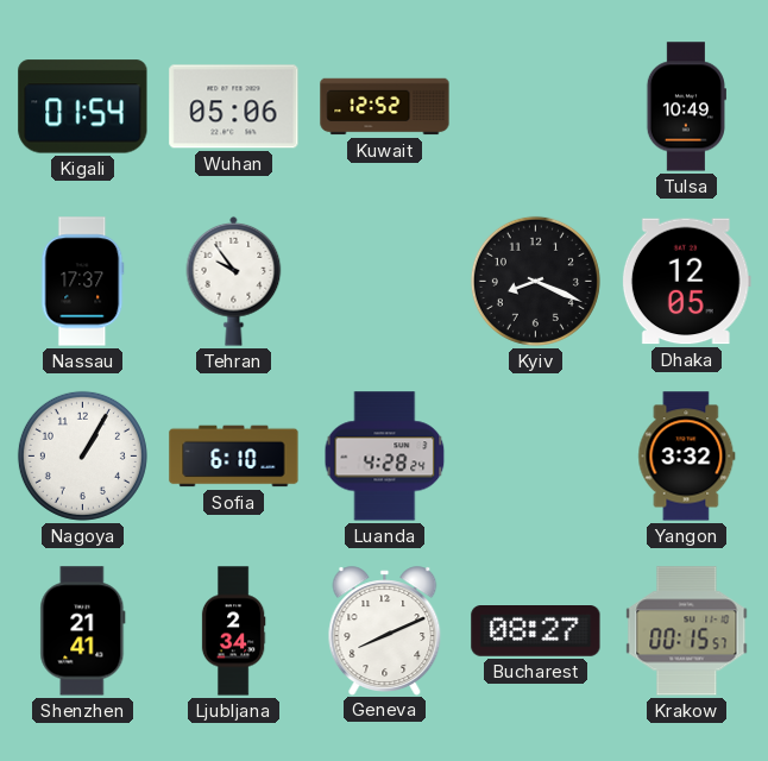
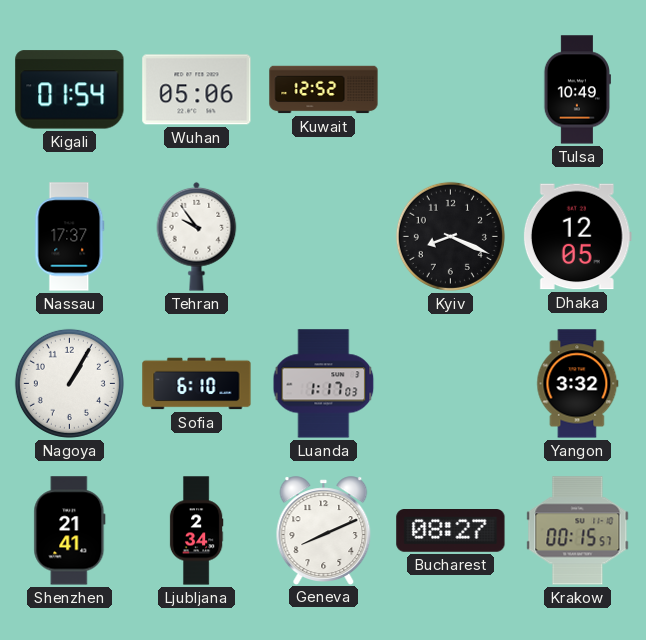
Luanda: 4:28 -> 1:17 (324, 384)
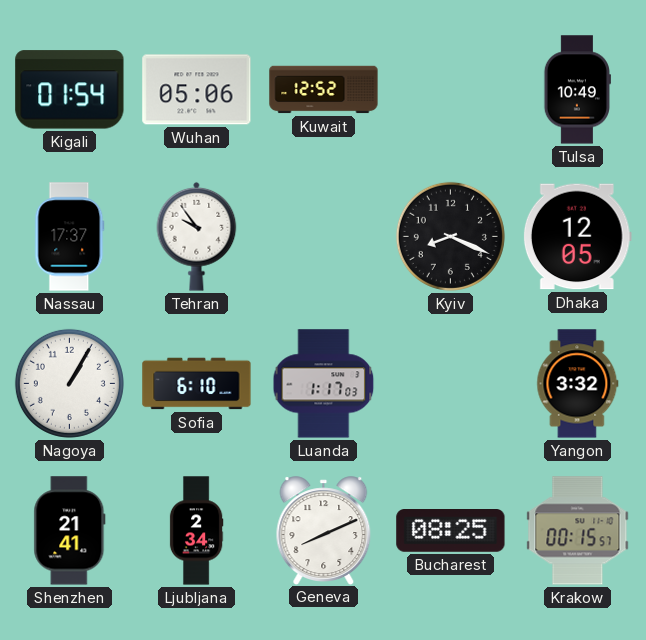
Bucharest: 08:27 -> 08:25 (451, 531)
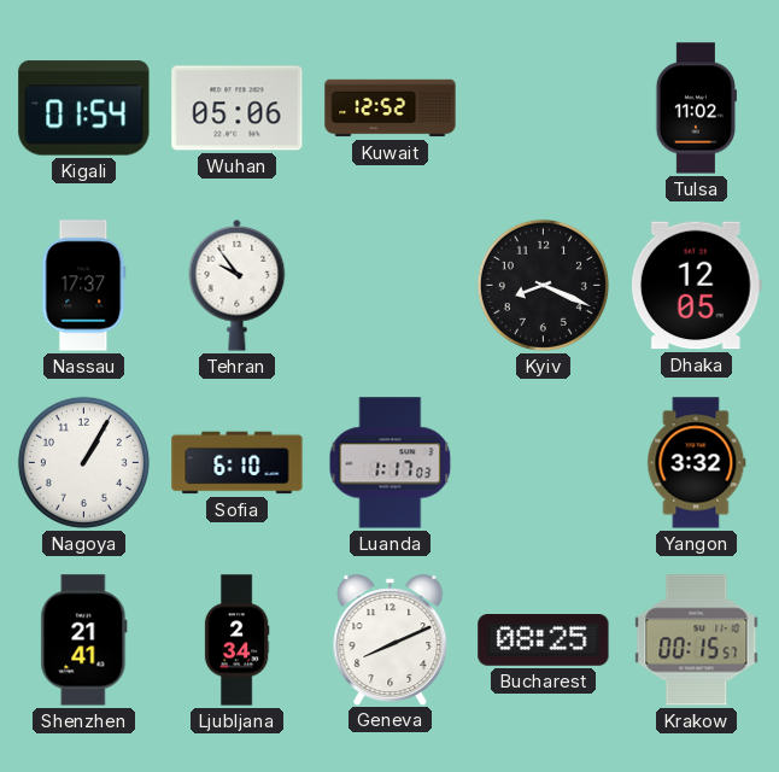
Tulsa: 10:49 -> 11:02 (696, 109)
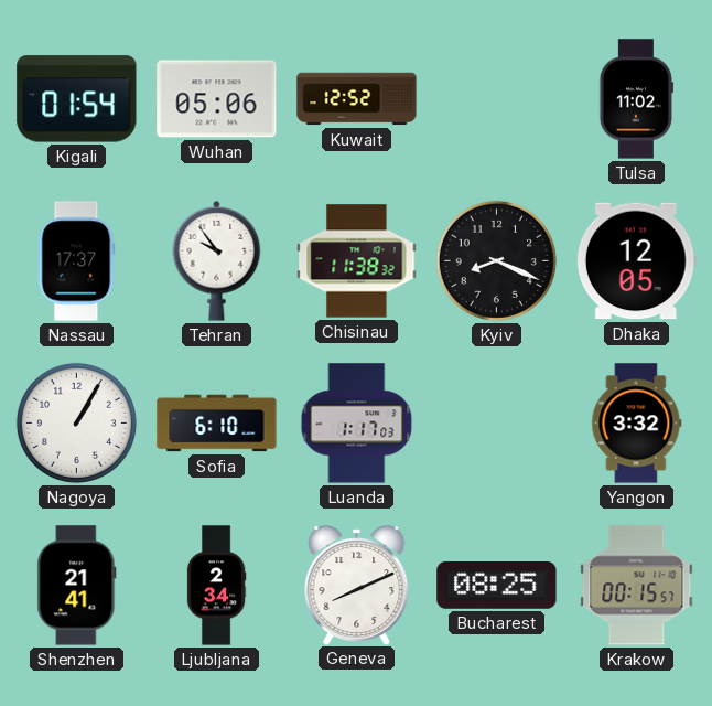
Chisinau: none -> 11:38 (357, 261)
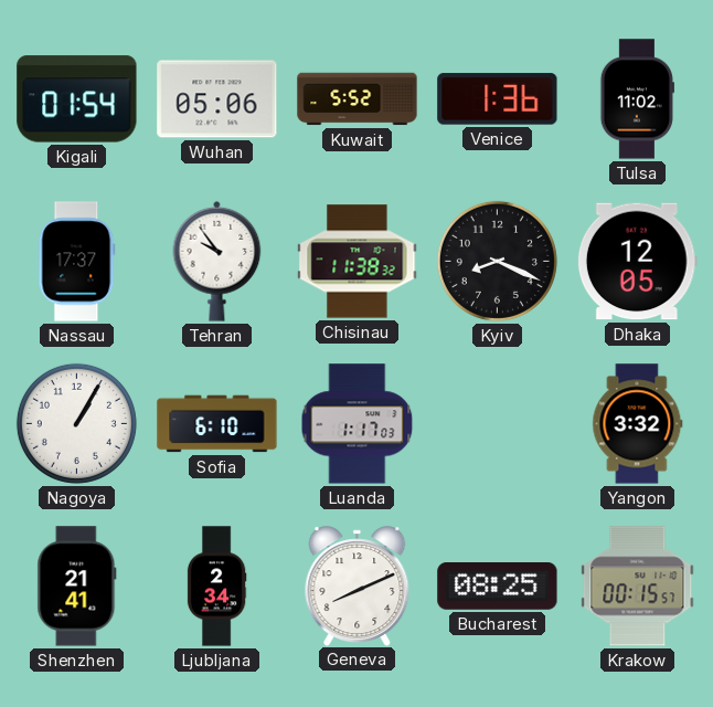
Kuwait: 12:52 -> 5:52 (358, 99)
Venice: none -> 1:36 (498, 99)
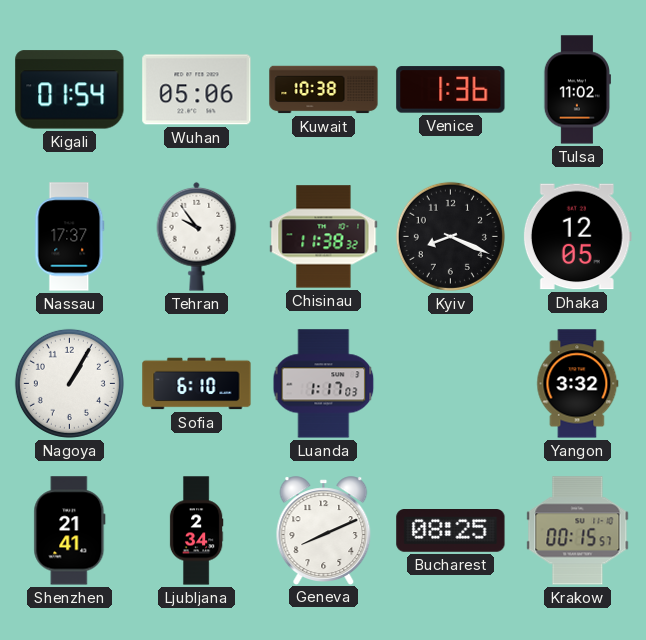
Kuwait: 5:52 -> 10:38 (324, 90)
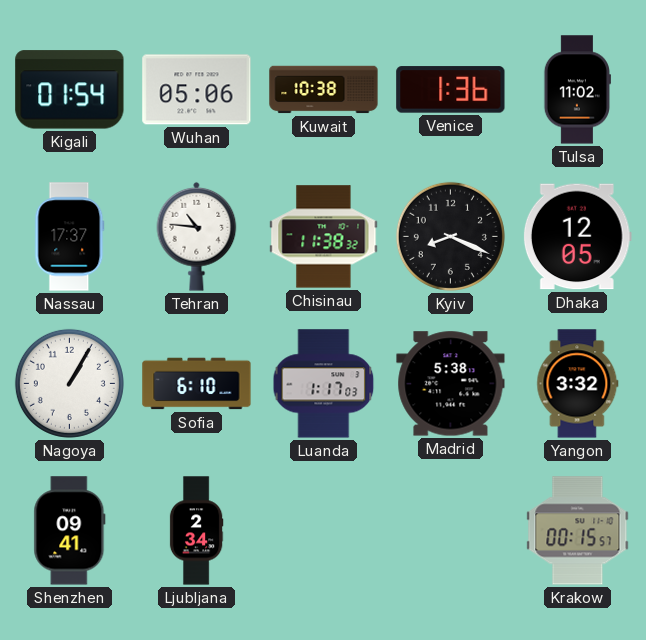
Tehran: 9:54 -> 10:46 (197, 236)
Madrid: none -> 5:38 (451, 384)
Shenzhen: 21:41 -> 09:41 (70, 531)
Geneva: 8:11 -> none (324, 530)
Bucharest: 08:25 -> none (451, 531)
